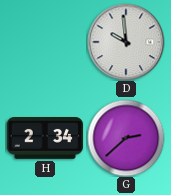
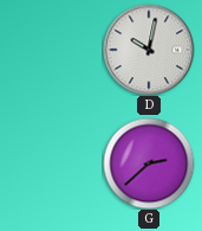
D: 9:59 -> 10:02 (149, 50)
H: 2:34 -> none (45, 139)
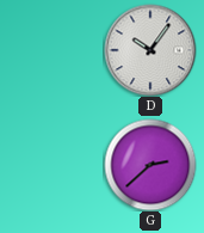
D: 10:02 -> 10:06 (150, 50)
